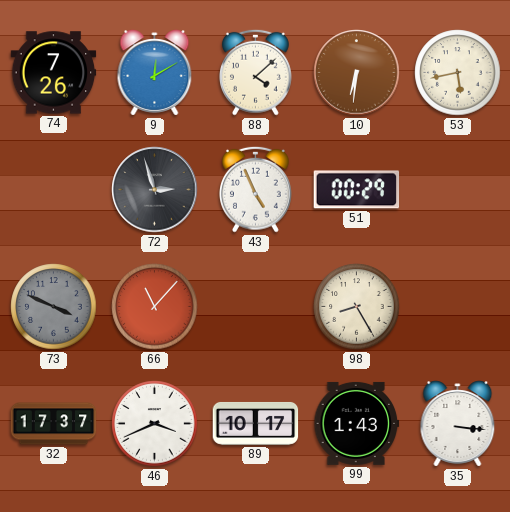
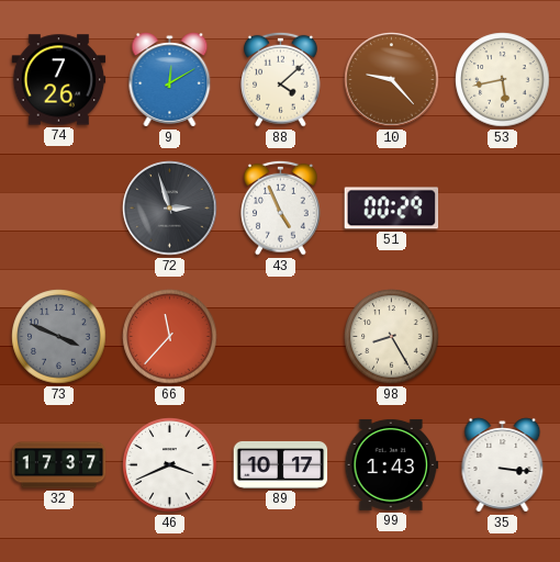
10: 6:31 -> 9:23 (392, 80)
66: 11:07 -> 11:37 (170, 337)
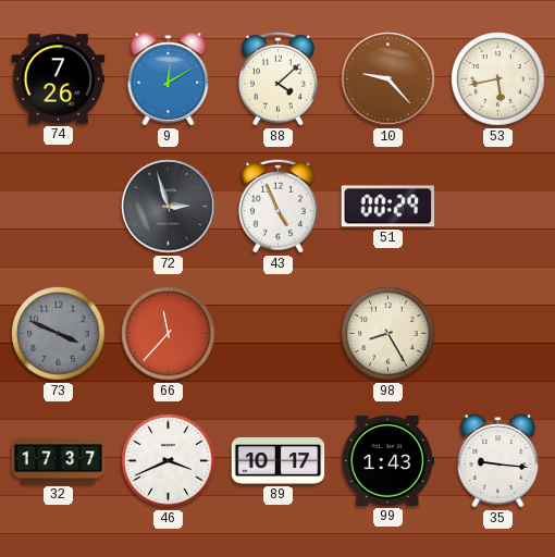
35: 3:16 -> 9:16 (498, 461)
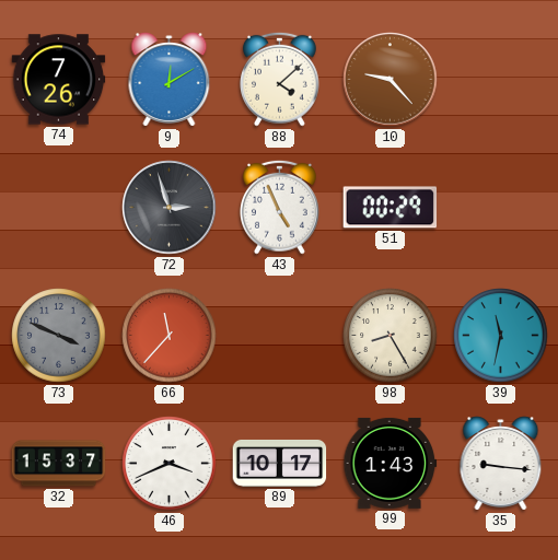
53: 5:43 -> none (498, 79)
39: none -> 11:32 (501, 336)
32: 17:37 -> 15:37 (59, 464)
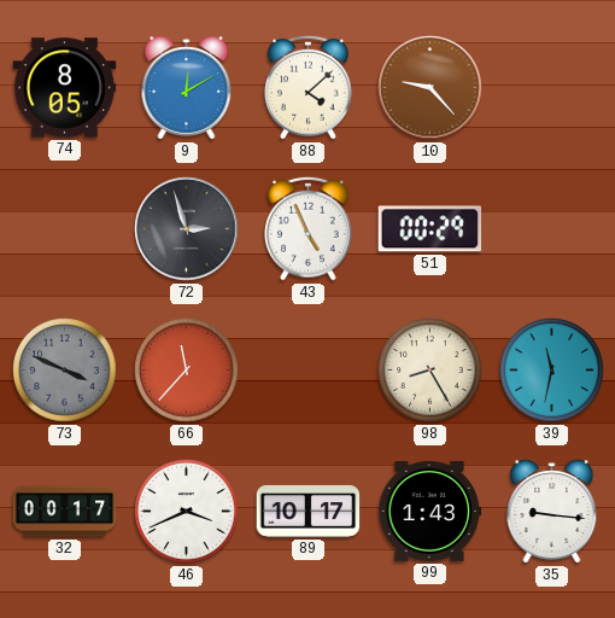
74: 7:26 -> 8:05 (65, 88)
32: 15:37 -> 00:17 (65, 512)
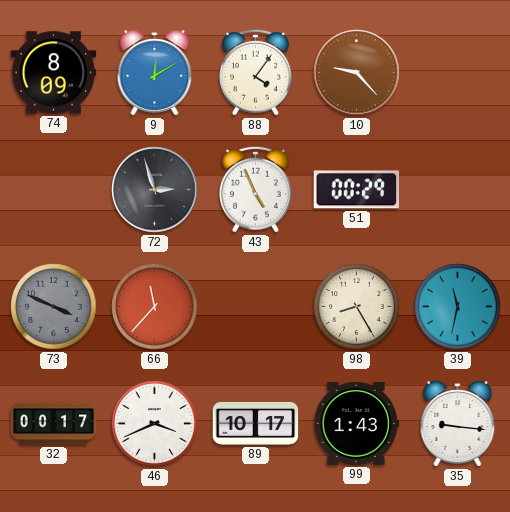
74: 8:05 -> 8:09 (54, 73)
88: 4:08 -> 4:06 (256, 72)
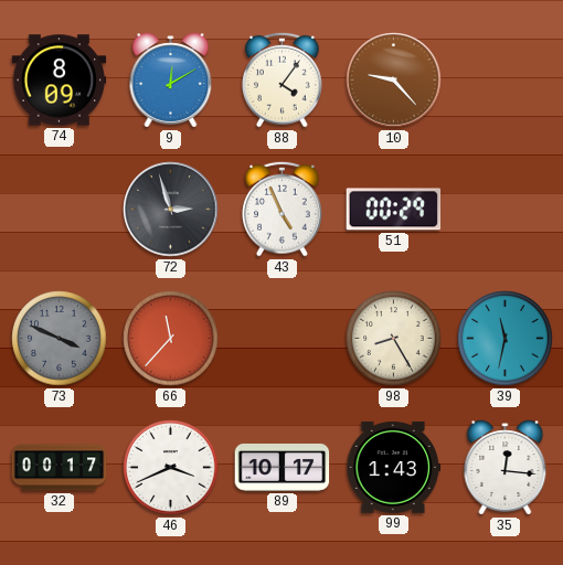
35: 9:16 -> 12:16 (506, 468)
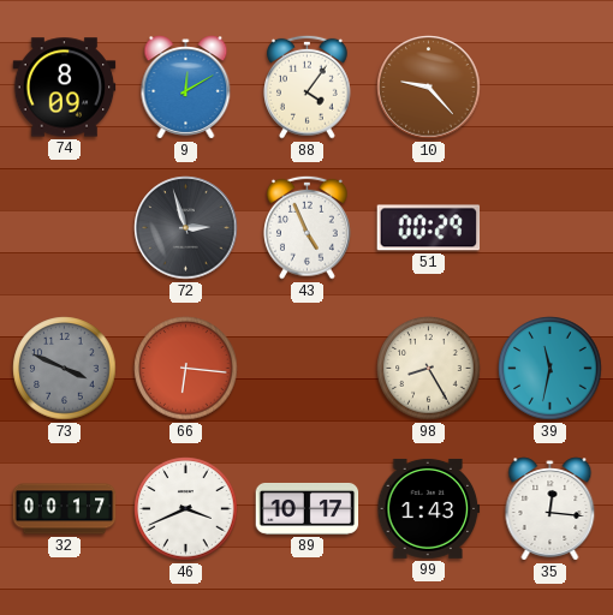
66: 11:37 -> 6:16 (186, 369)
